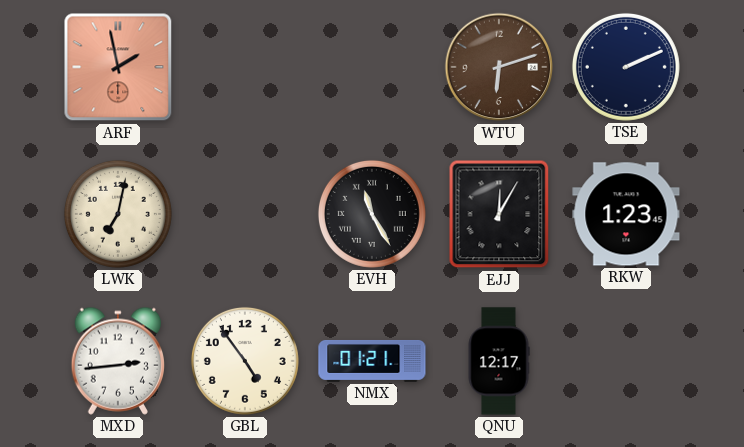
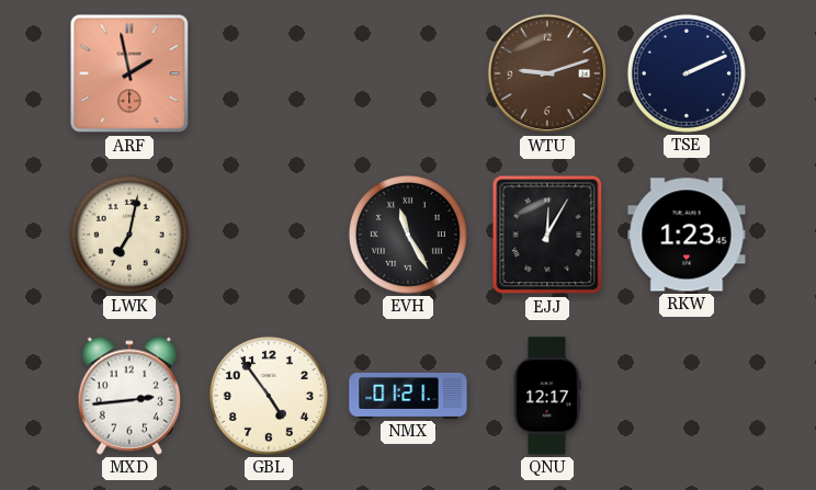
WTU: 6:12 -> 9:12 (547, 73)
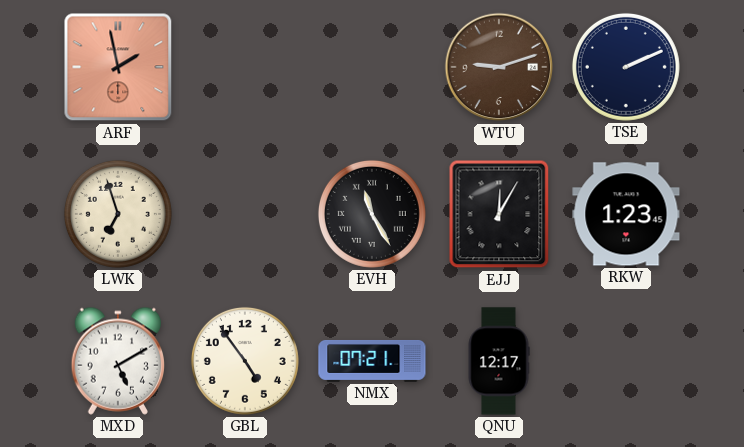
LWK: 7:02 -> 6:57 (118, 214)
MXD: 2:44 -> 5:10 (117, 361)
NMX: 01:21 -> 07:21 (372, 361)
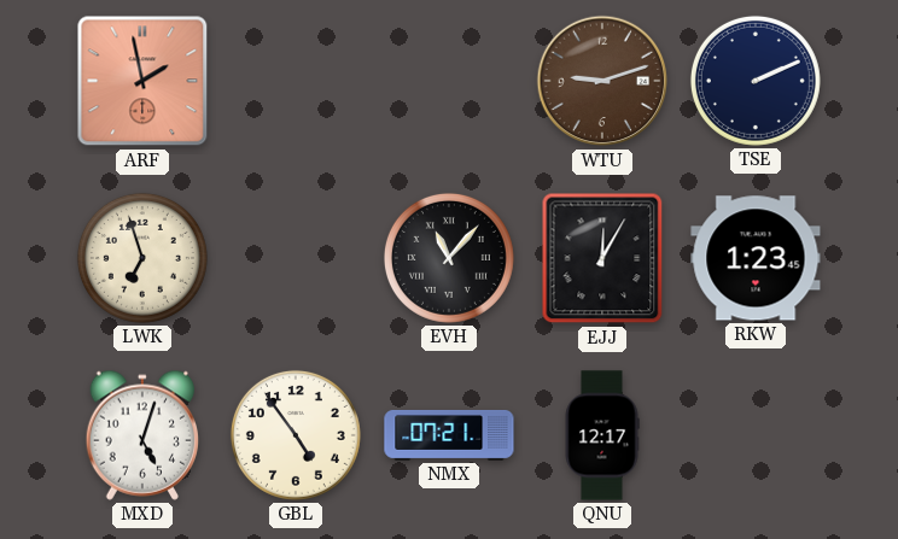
EVH: 11:25 -> 11:07 (449, 258)
MXD: 5:10 -> 5:03 (141, 435)
